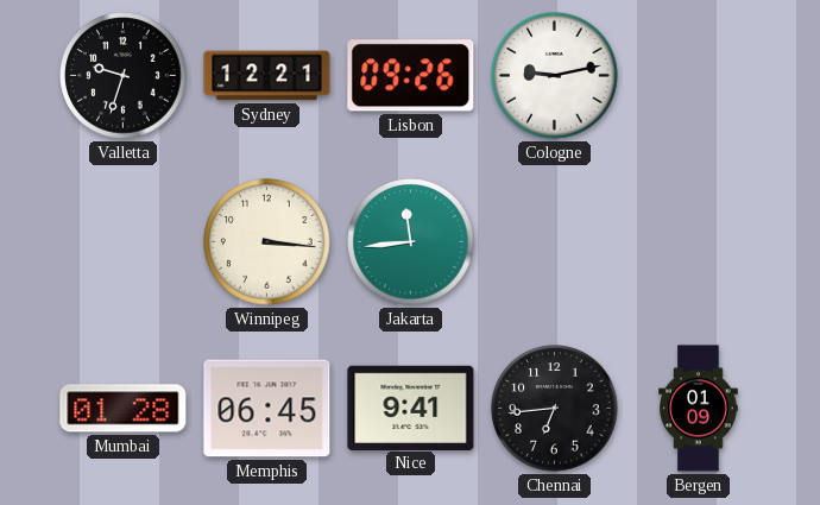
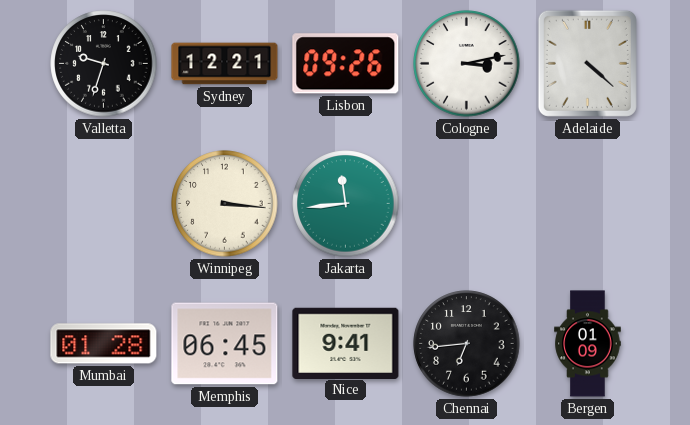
Cologne: 9:13 -> 3:13 (467, 64)
Adelaide: none -> 4:22 (587, 63)
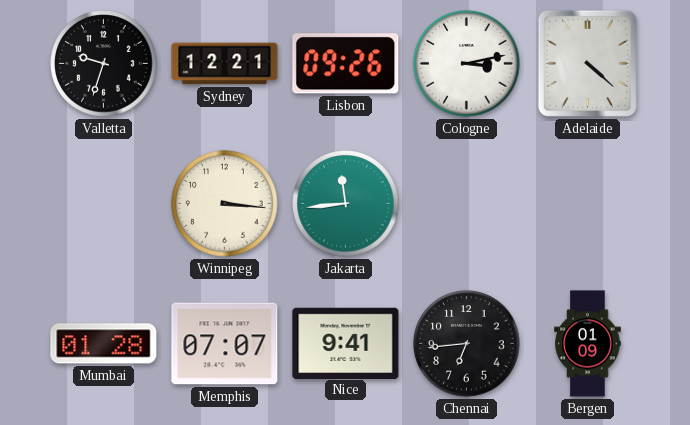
Memphis: 06:45 -> 07:07 (225, 344)
